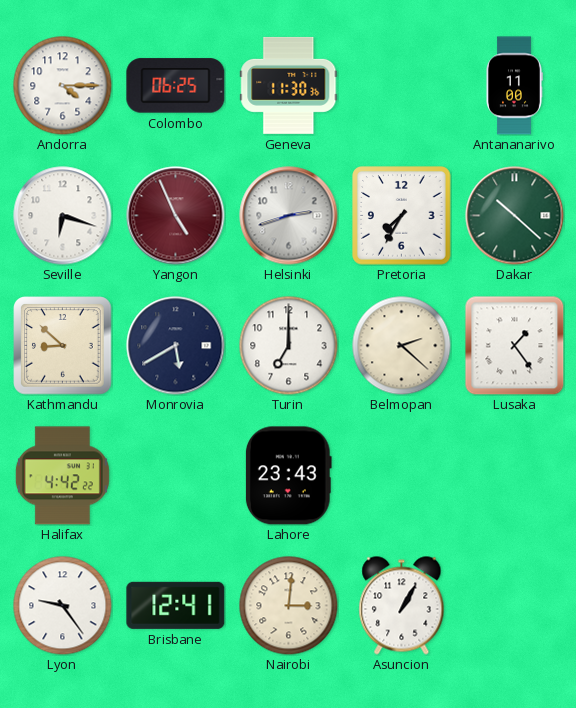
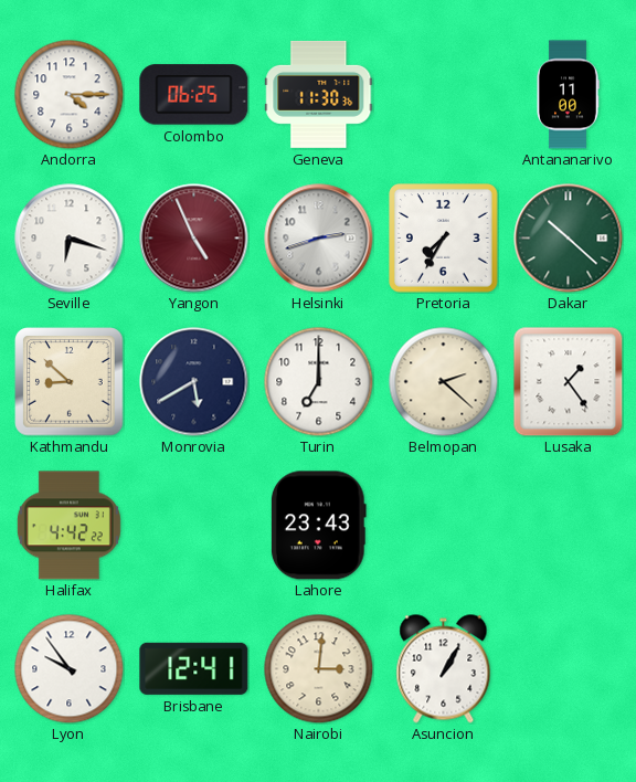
Lyon: 9:24 -> 9:54 (70, 669)
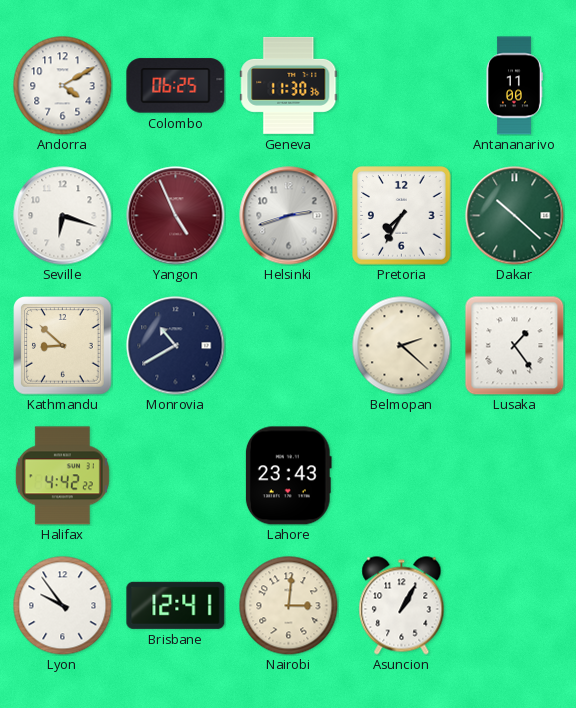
Andorra: 4:15 -> 4:10 (63, 86)
Monrovia: 5:40 -> 10:40 (176, 346)
Turin: 7:00 -> none (319, 382)
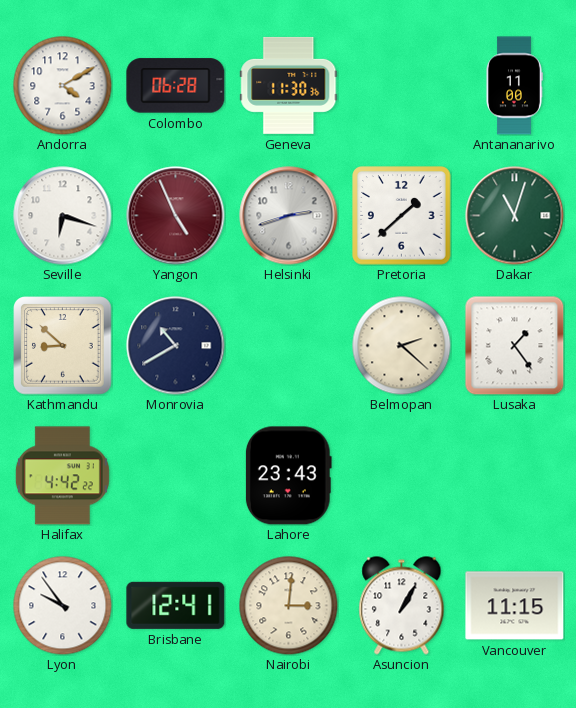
Colombo: 06:25 -> 06:28 (176, 86)
Pretoria: 7:35 -> 1:38 (402, 216)
Dakar: 10:22 -> 11:03 (515, 216)
Vancouver: none -> 11:15 (515, 606)
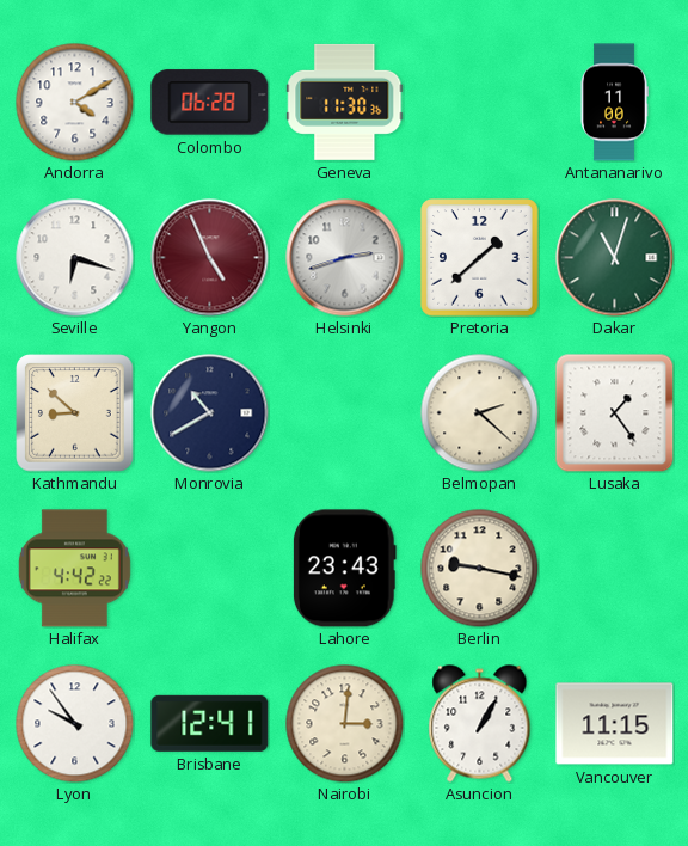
Berlin: none -> 9:17 (480, 569)
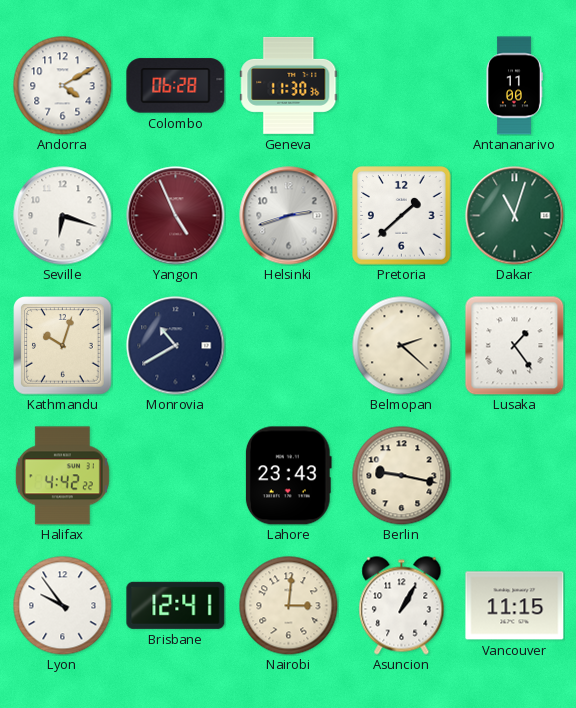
Kathmandu: 8:52 -> 10:03 (63, 346)
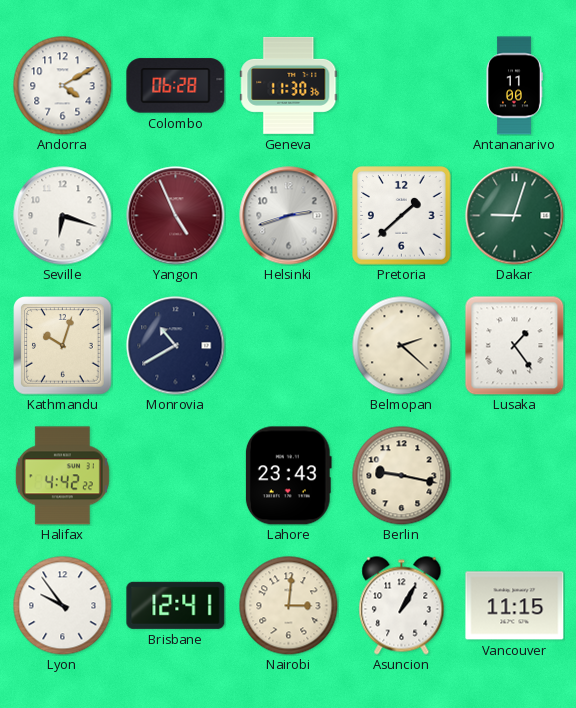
Dakar: 11:03 -> 9:03 (515, 216)
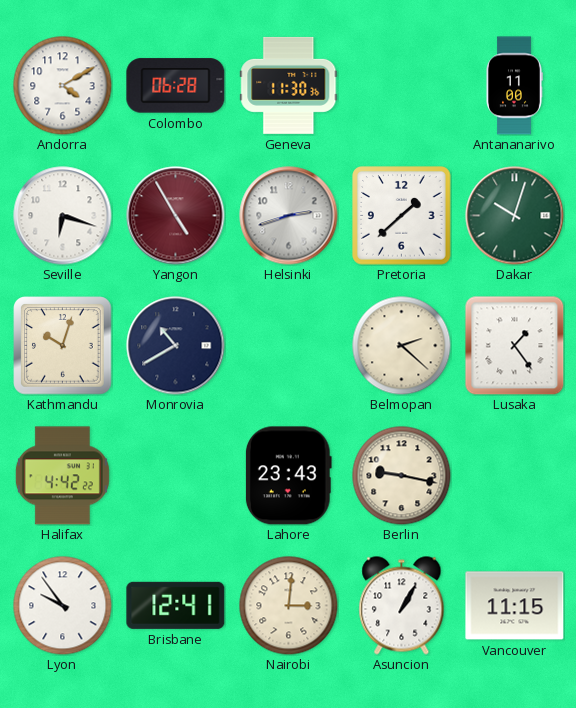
Yangon: 4:56 -> 4:55 (176, 216)
Dakar: 9:03 -> 10:03 (515, 216)
